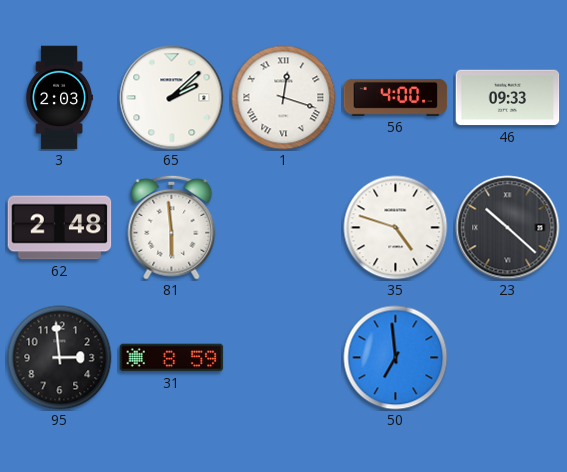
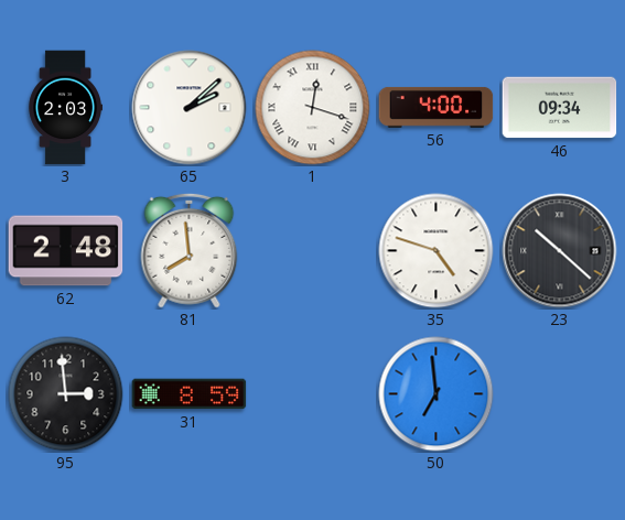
46: 09:33 -> 09:34 (560, 108)
81: 5:59 -> 7:59 (190, 250)
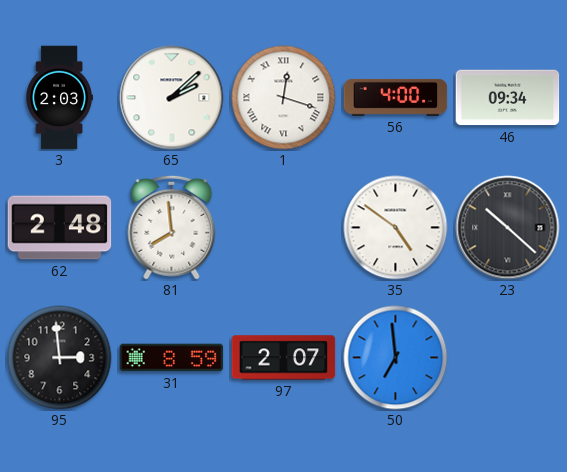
35: 4:48 -> 4:51 (396, 228)
97: none -> 2:07 (284, 358)
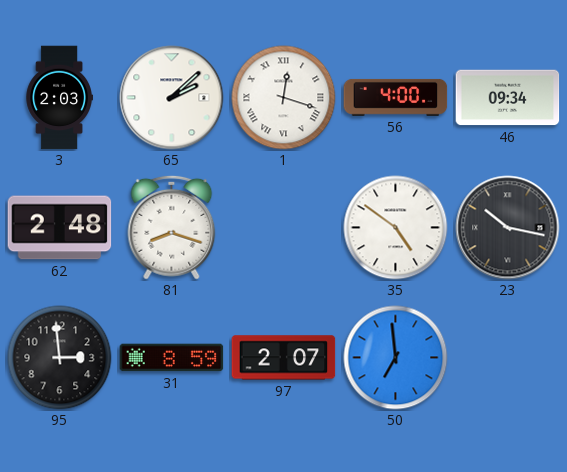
81: 7:59 -> 8:18 (172, 227)
23: 10:22 -> 10:17 (508, 228)
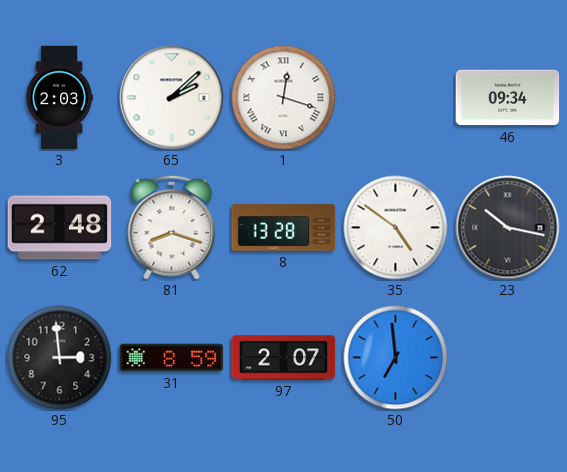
56: 4:00 -> none (396, 97)
8: none -> 13:28 (284, 228)
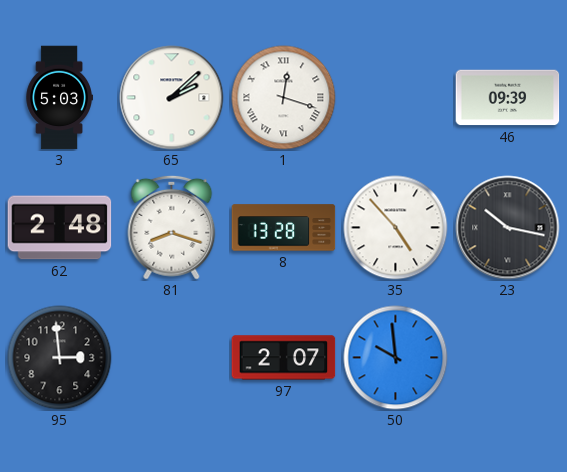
3: 2:03 -> 5:03 (59, 98)
46: 09:34 -> 09:39 (508, 98)
35: 4:51 -> 4:53 (396, 228)
31: 8:59 -> none (172, 358)
50: 6:59 -> 9:59 (396, 358)
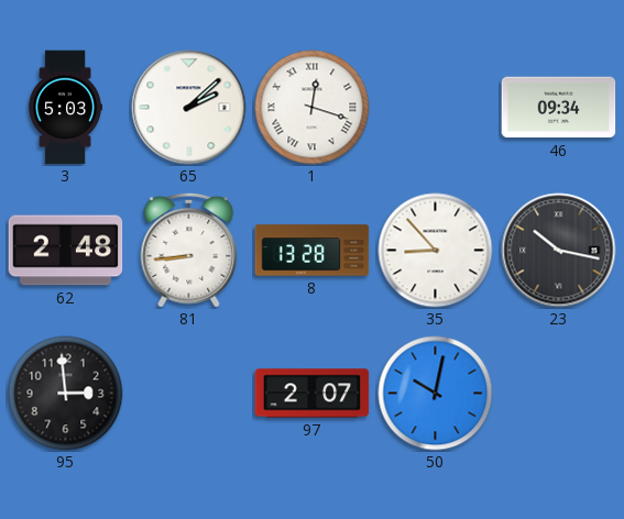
46: 09:39 -> 09:34 (559, 108)
81: 8:18 -> 8:44 (189, 250)
35: 4:53 -> 8:53 (436, 251)
50: 9:59 -> 10:02 (436, 394)
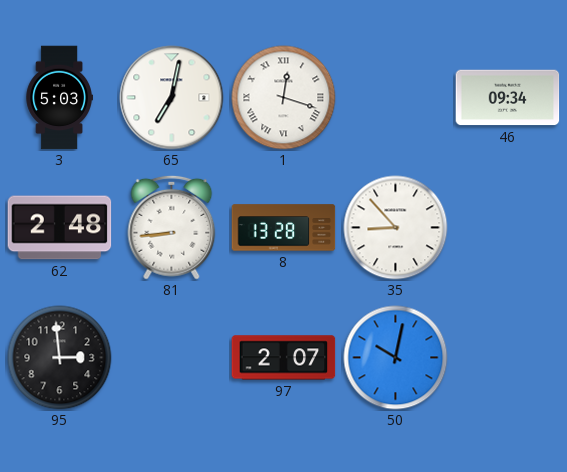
65: 2:08 -> 7:02 (172, 98)
23: 10:17 -> none (559, 251)
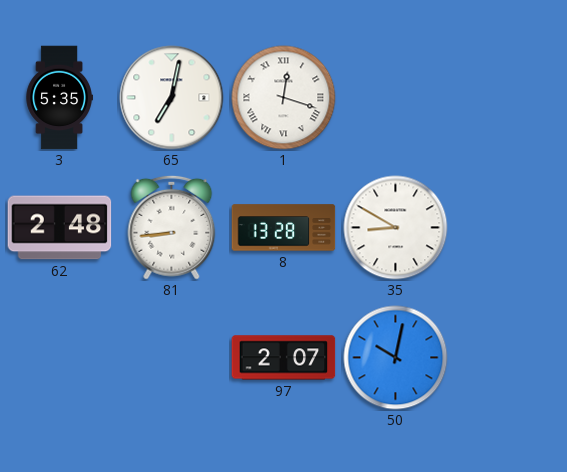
3: 5:03 -> 5:35 (59, 98)
46: 09:34 -> none (508, 98)
35: 8:53 -> 8:50 (396, 228)
95: 2:59 -> none (60, 358)
